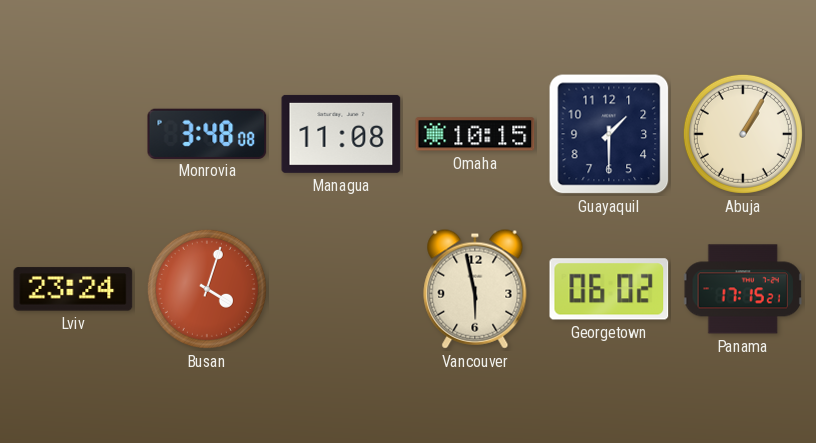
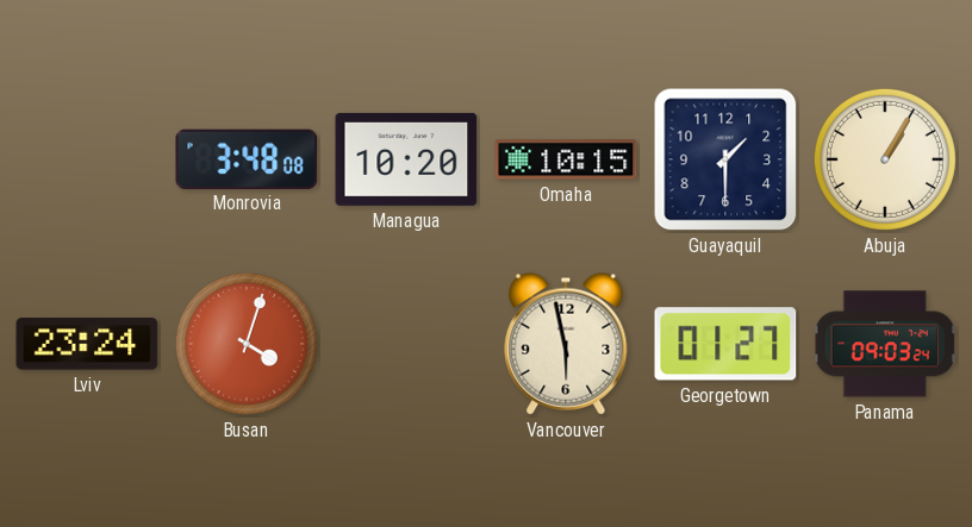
Managua: 11:08 -> 10:20 (406, 159)
Georgetown: 06:02 -> 01:27 (725, 344)
Panama: 17:15 -> 09:03 (885, 344)
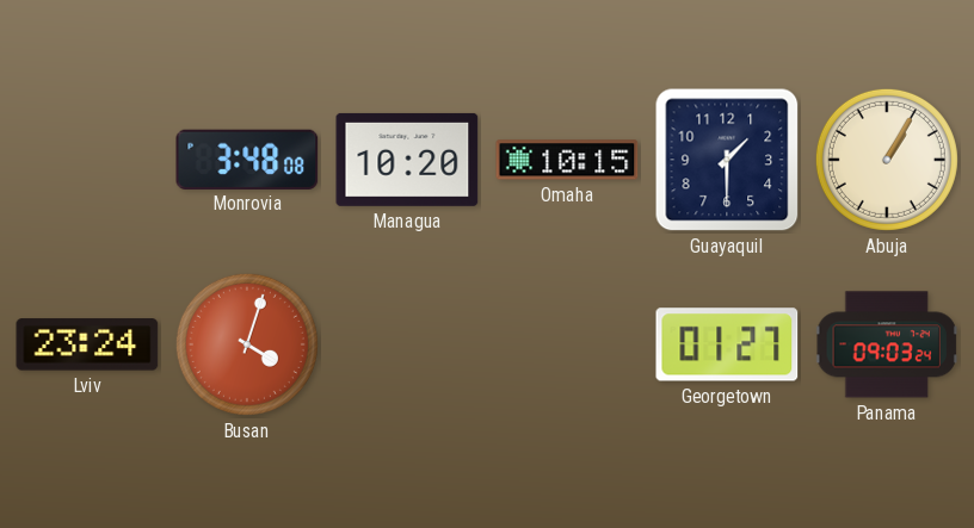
Vancouver: 5:58 -> none (566, 344)
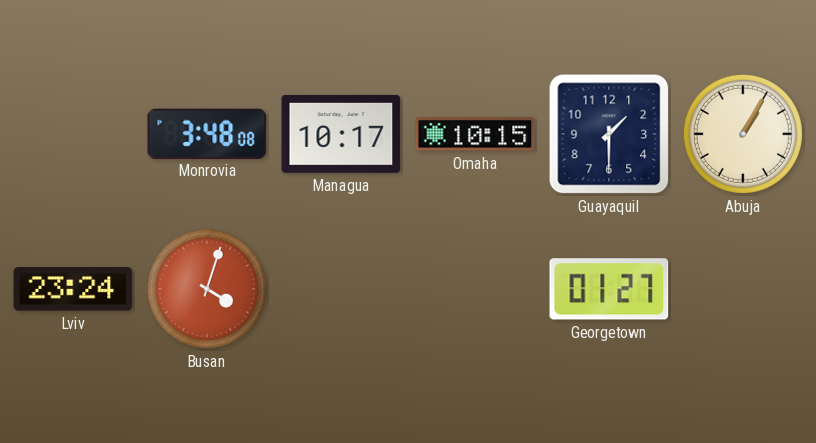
Managua: 10:20 -> 10:17 (341, 134)
Panama: 09:03 -> none (887, 344)
